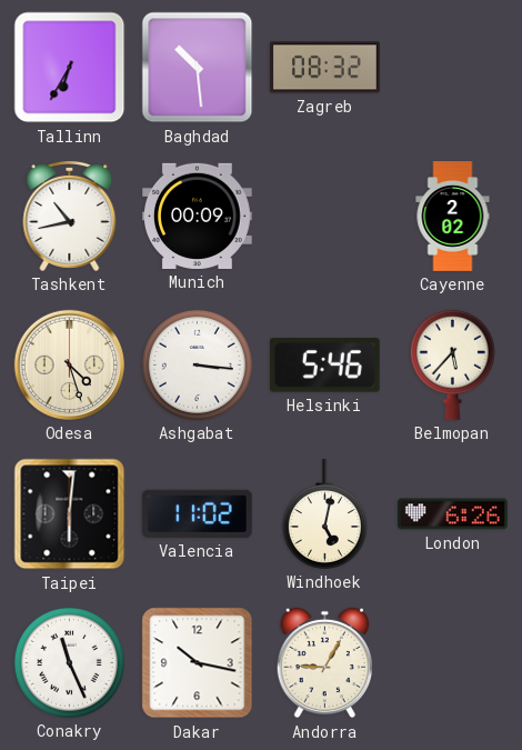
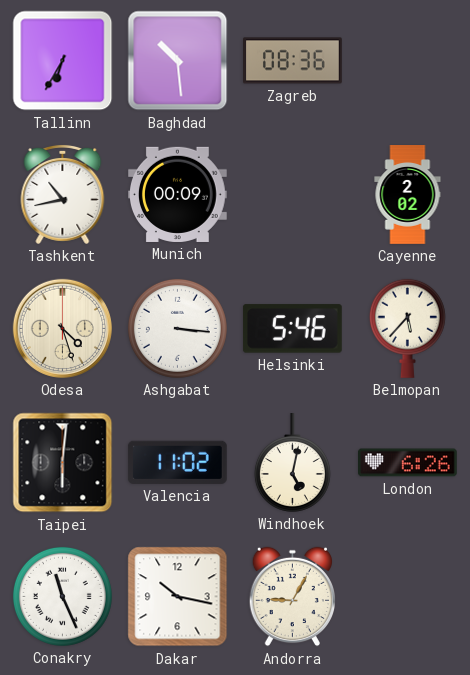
Zagreb: 08:32 -> 08:36 (293, 61)
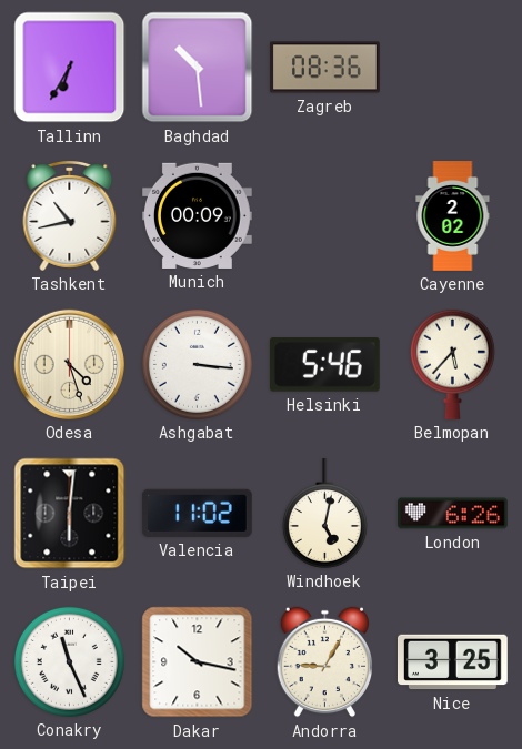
Nice: none -> 3:25 (453, 662)
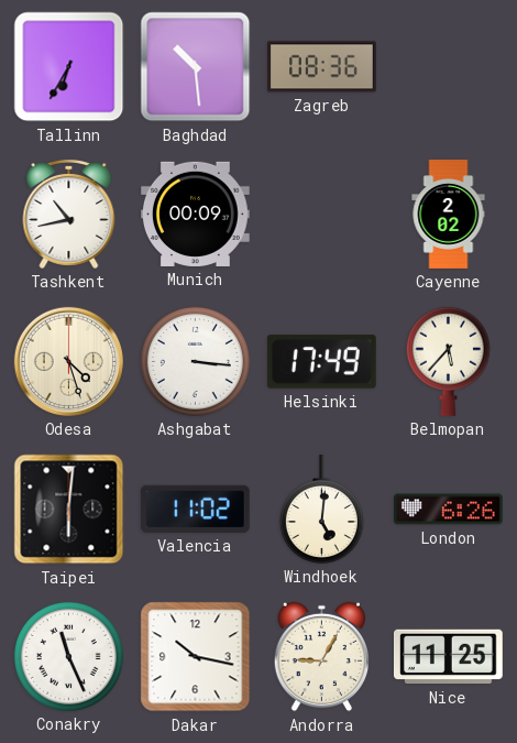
Helsinki: 5:46 -> 17:49 (321, 362)
Windhoek: 5:02 -> 5:01 (321, 510)
Nice: 3:25 -> 11:25 (449, 657)
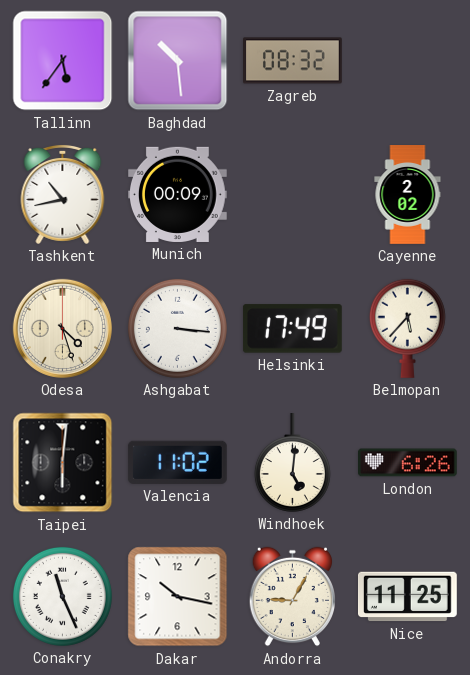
Tallinn: 6:35 -> 5:36 (63, 61)
Zagreb: 08:36 -> 08:32 (293, 61)
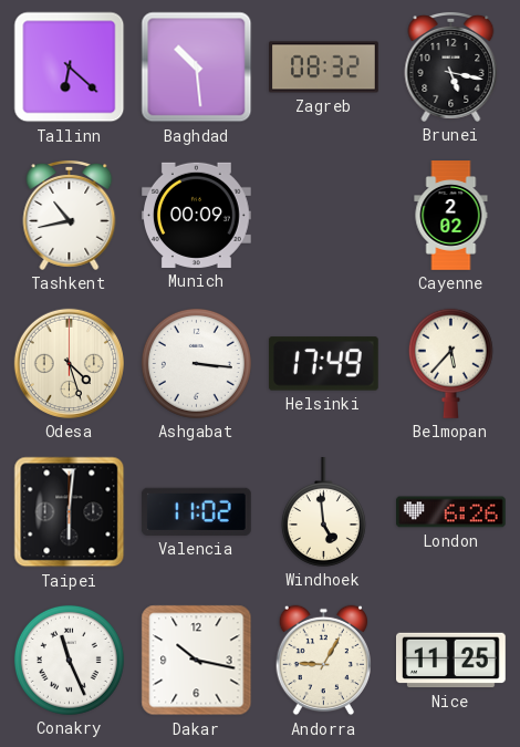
Tallinn: 5:36 -> 6:22 (70, 68)
Brunei: none -> 5:17 (451, 66)
Windhoek: 5:01 -> 4:59 (323, 512)
